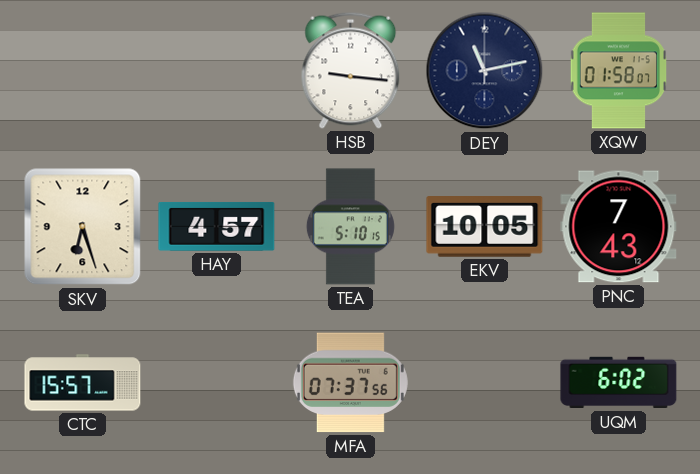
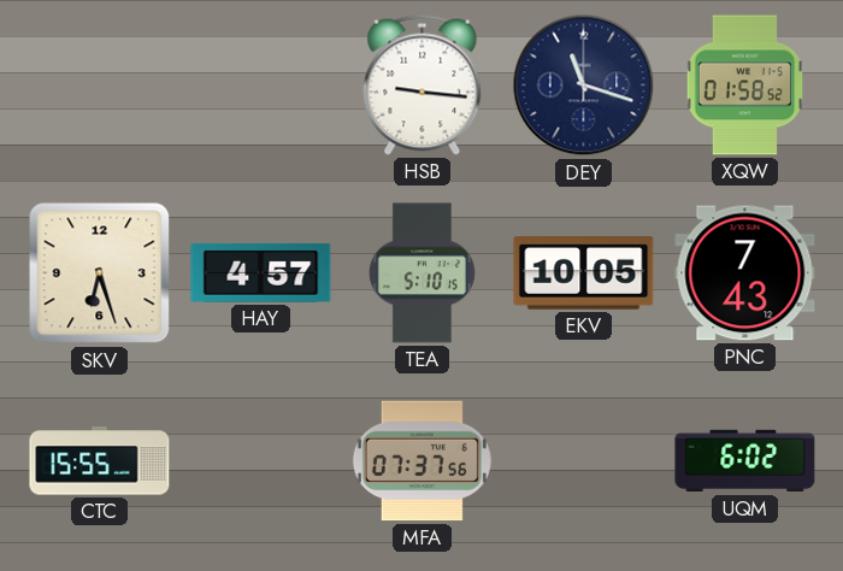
DEY: 11:13 -> 11:18 (584, 86)
XQW: 01:58:07 -> 01:58:52 (745, 86)
CTC: 15:57 -> 15:55 (100, 461)
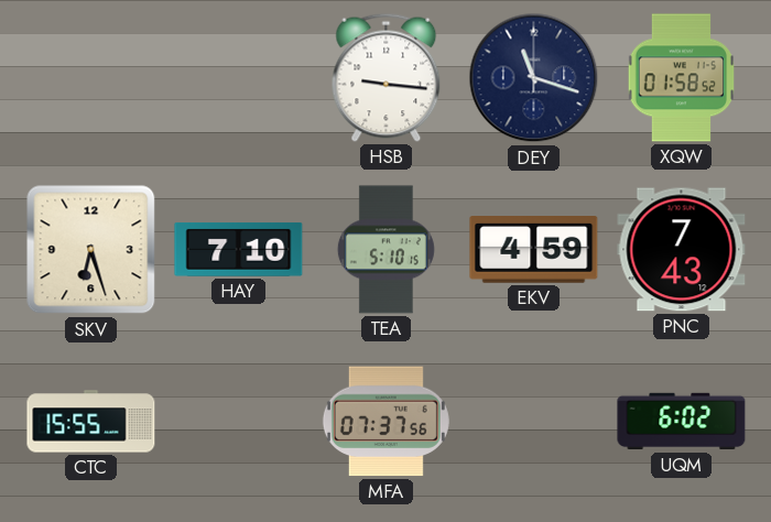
HAY: 4:57 -> 7:10 (239, 249)
EKV: 10:05 -> 4:59 (534, 250)
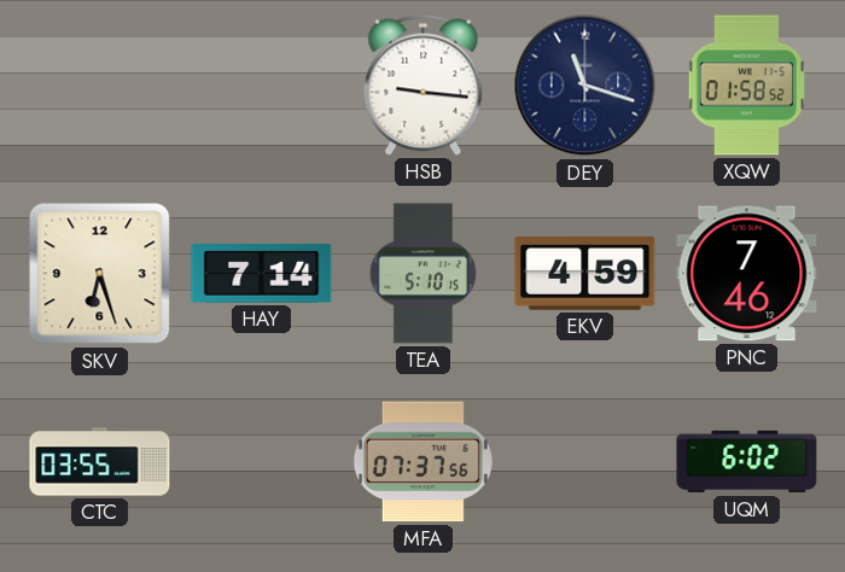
HAY: 7:10 -> 7:14 (262, 273)
PNC: 7:43 -> 7:46 (747, 274)
CTC: 15:55 -> 03:55 (100, 462)
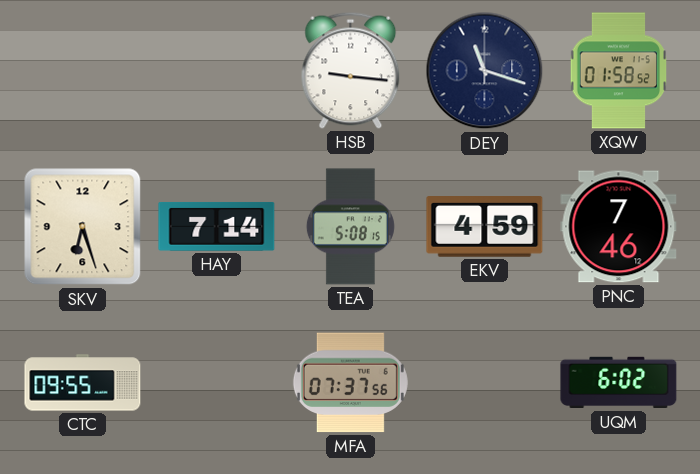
TEA: 5:10 -> 5:08 (350, 227)
CTC: 03:55 -> 09:55 (83, 383)
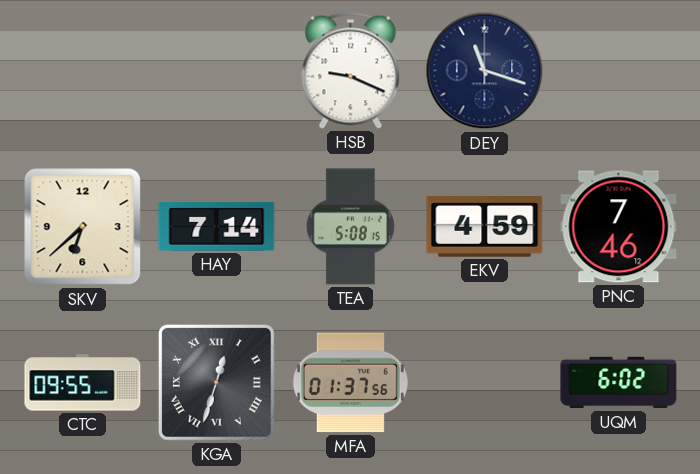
HSB: 9:16 -> 9:19 (351, 70)
XQW: 01:58 -> none (619, 71)
SKV: 6:27 -> 6:38 (83, 227)
KGA: none -> 12:33 (216, 382)
MFA: 07:37 -> 01:37 (350, 383)
